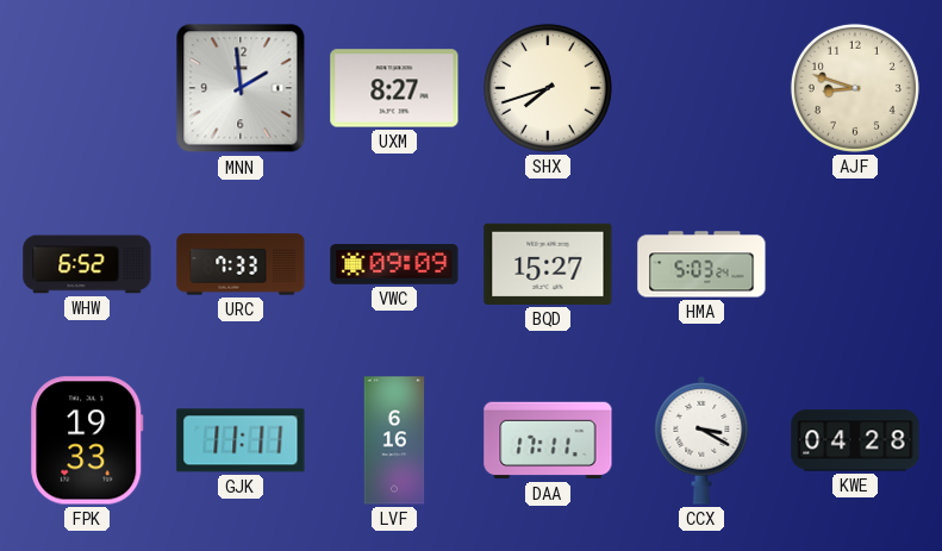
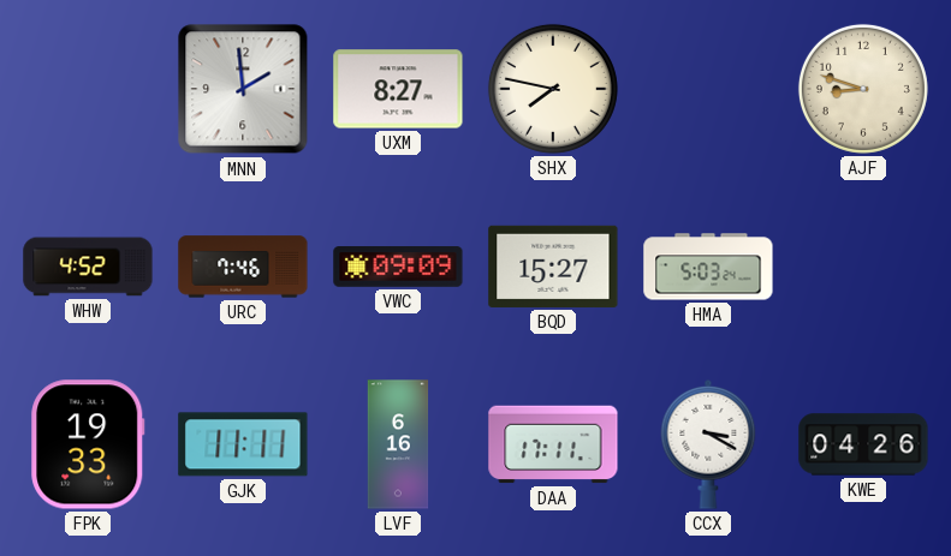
SHX: 7:42 -> 7:47 (553, 89)
WHW: 6:52 -> 4:52 (88, 267)
URC: 7:33 -> 7:46 (243, 267)
KWE: 04:28 -> 04:26 (863, 444)
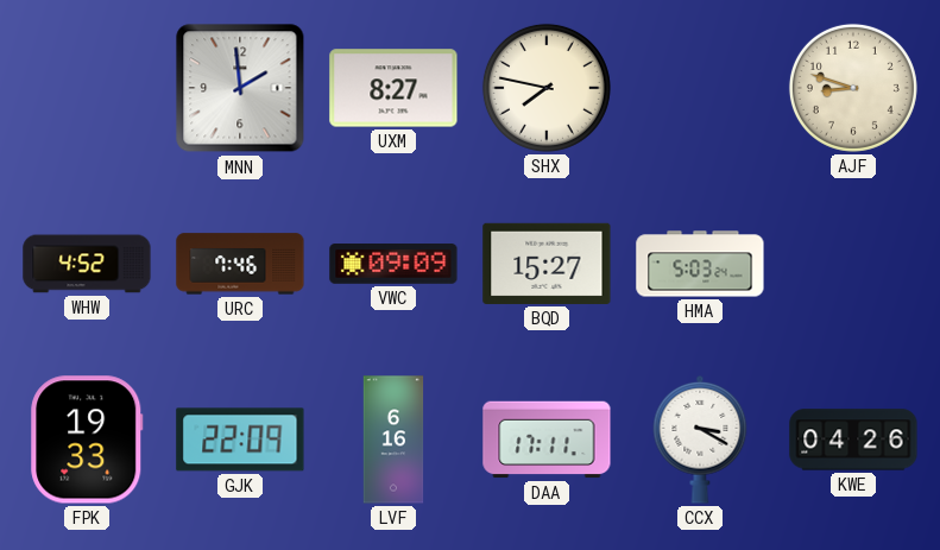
GJK: 11:11 -> 22:09 (240, 440)
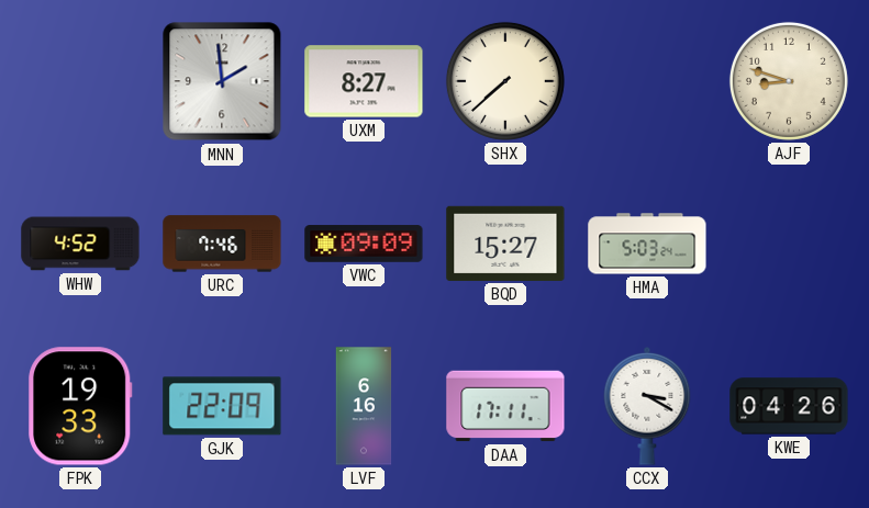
SHX: 7:47 -> 7:38 (505, 81)
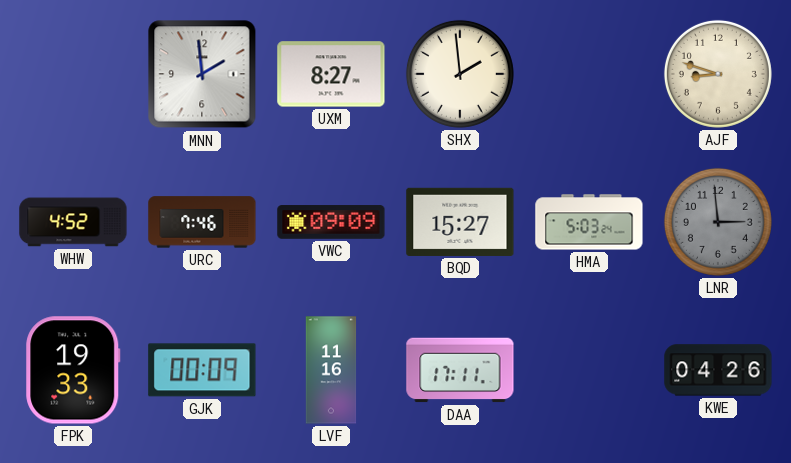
SHX: 7:38 -> 1:59 (460, 74)
LNR: none -> 2:59 (718, 222)
GJK: 22:09 -> 00:09 (202, 370)
LVF: 6:16 -> 11:16 (331, 370)
CCX: 3:20 -> none (647, 406)
